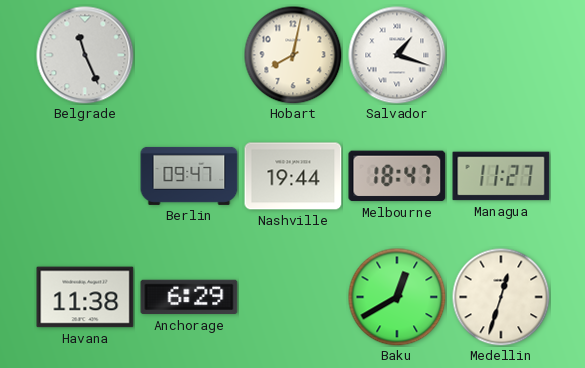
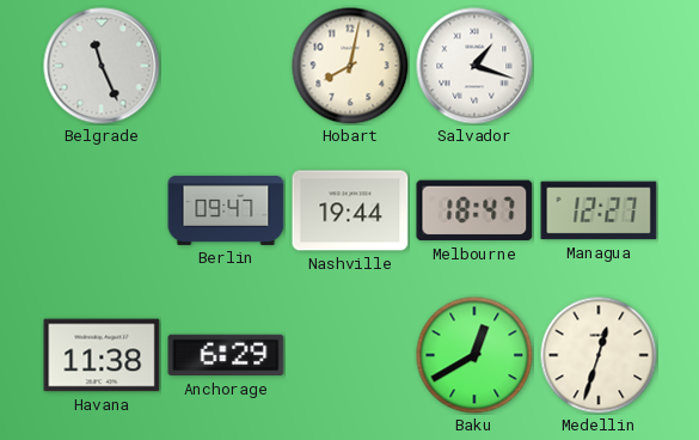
Managua: 11:27 -> 12:27 (599, 210)
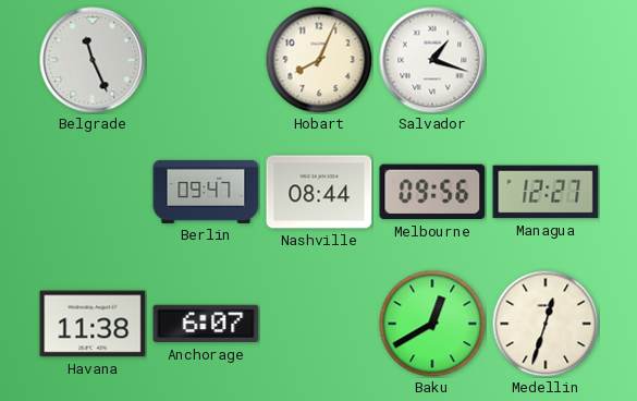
Hobart: 8:02 -> 8:04 (319, 60)
Nashville: 19:44 -> 08:44 (319, 192)
Melbourne: 18:47 -> 09:56 (432, 192)
Anchorage: 6:29 -> 6:07 (206, 324)
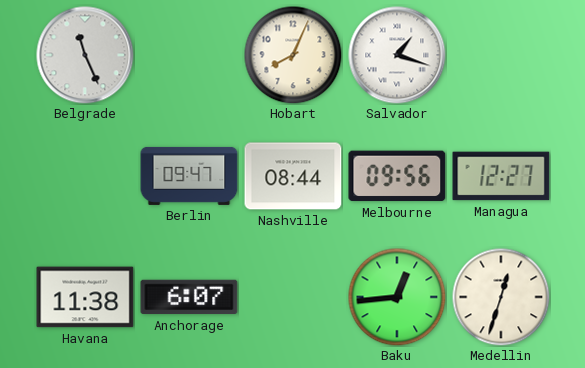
Baku: 12:40 -> 12:44 (397, 297)
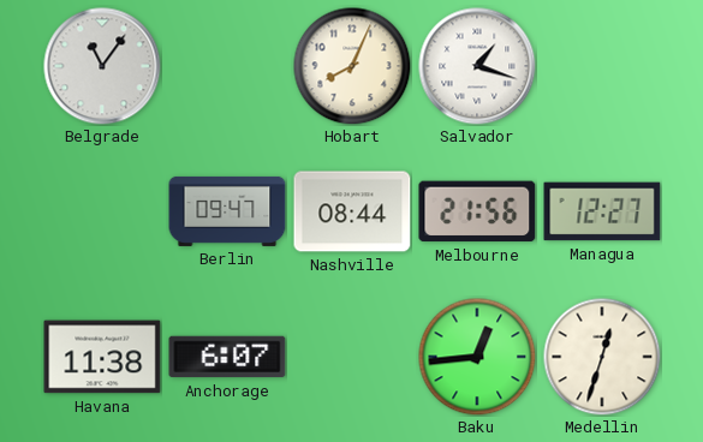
Belgrade: 11:26 -> 11:06 (102, 66)
Melbourne: 09:56 -> 21:56 (477, 211)
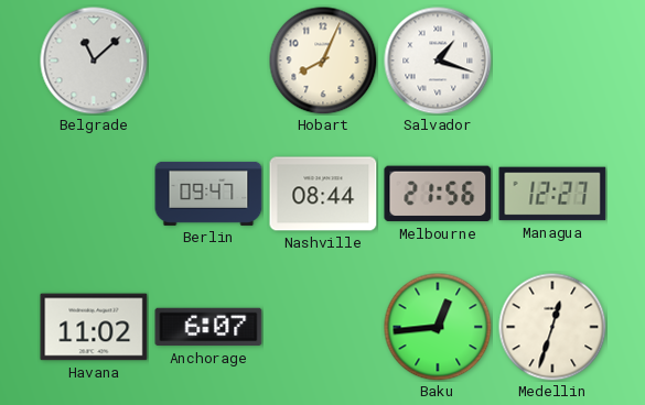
Belgrade: 11:06 -> 11:08 (94, 61)
Havana: 11:38 -> 11:02 (94, 327)
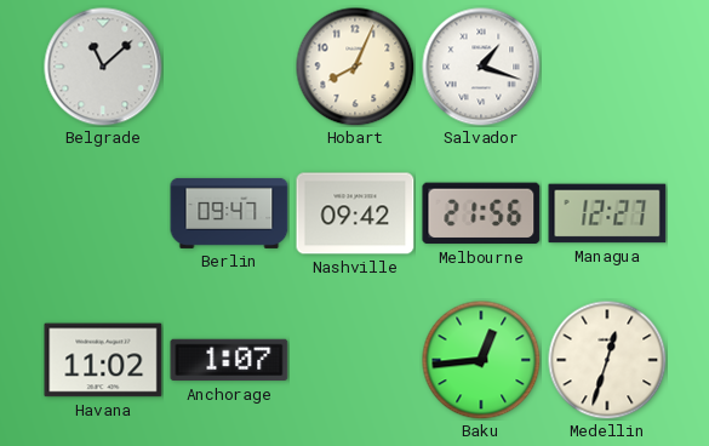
Nashville: 08:44 -> 09:42 (355, 213)
Anchorage: 6:07 -> 1:07 (229, 360)
